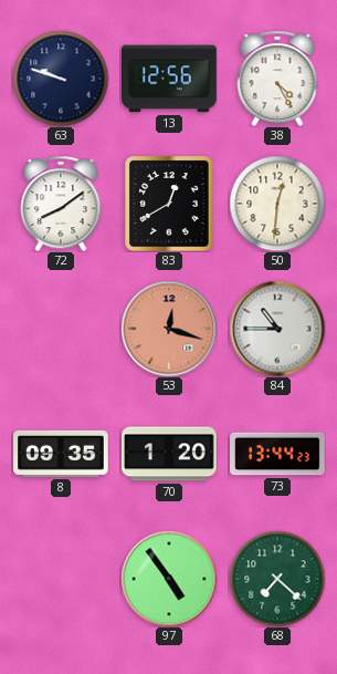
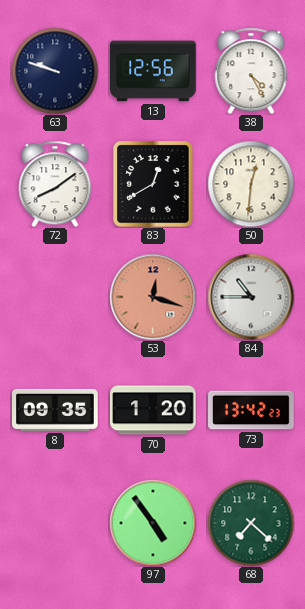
73: 13:44 -> 13:42 (251, 410)
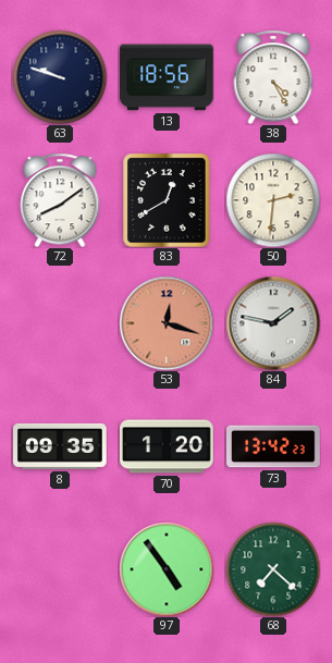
13: 12:56 -> 18:56 (168, 77)
50: 12:31 -> 2:31 (273, 200)
84: 10:45 -> 1:47 (273, 323)
